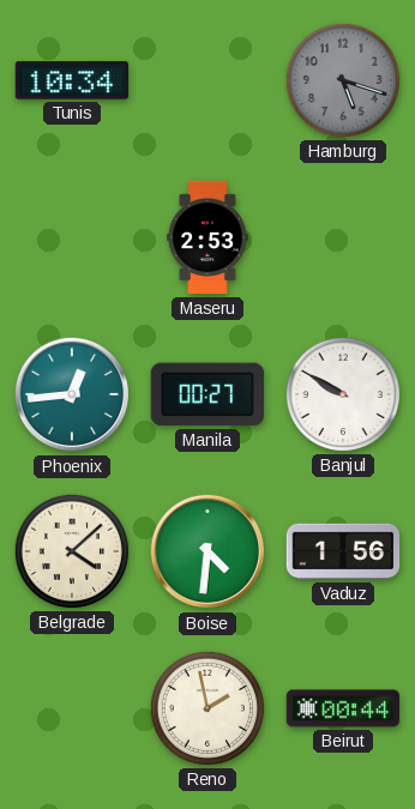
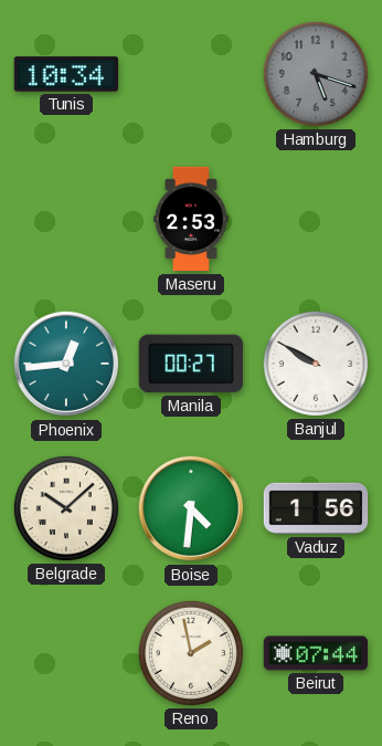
Belgrade: 4:08 -> 10:08 (66, 508)
Beirut: 00:44 -> 07:44 (316, 653)
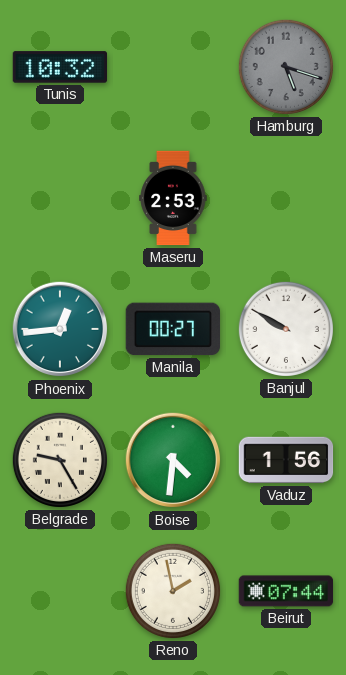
Tunis: 10:34 -> 10:32 (60, 67)
Belgrade: 10:08 -> 9:25 (60, 460)
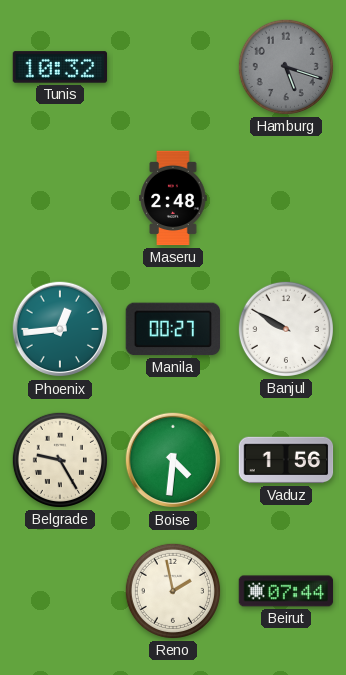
Maseru: 2:53 -> 2:48 (173, 198)
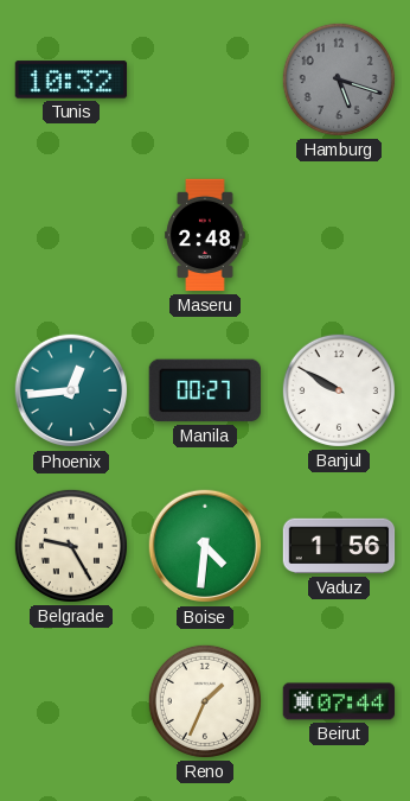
Reno: 1:58 -> 1:34 (205, 701)
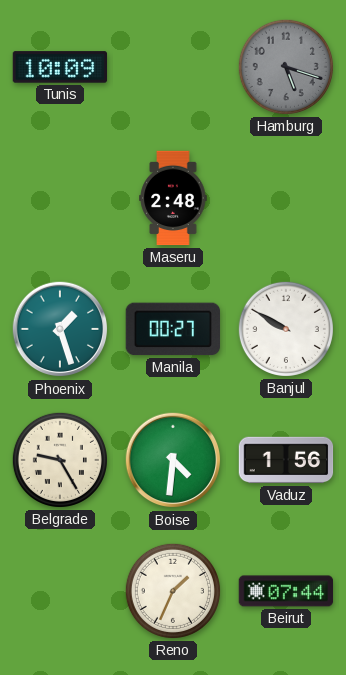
Tunis: 10:32 -> 10:09 (60, 67)
Phoenix: 12:44 -> 1:27 (60, 329)
